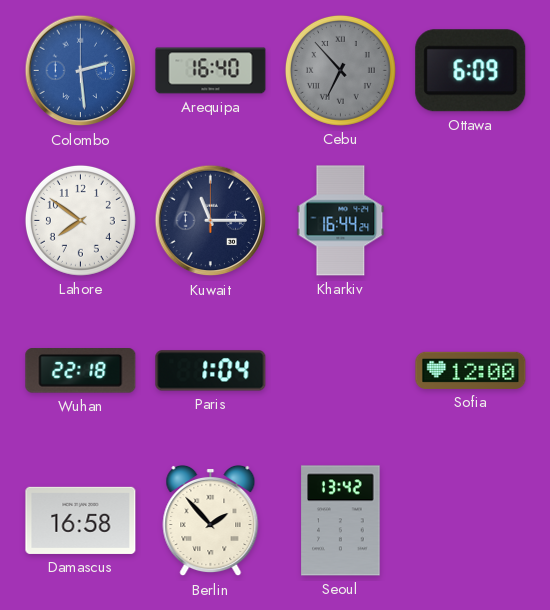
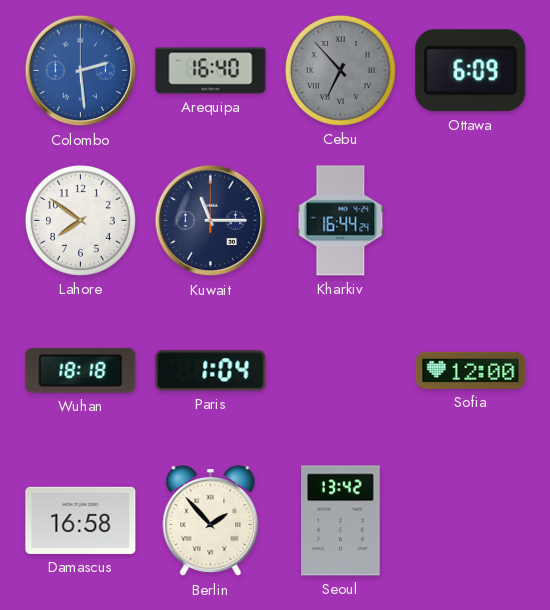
Wuhan: 22:18 -> 18:18 (81, 371)
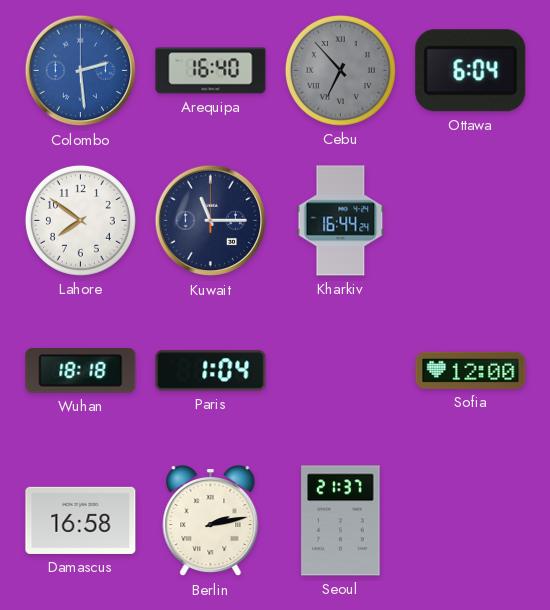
Ottawa: 6:09 -> 6:04 (471, 71)
Berlin: 1:53 -> 2:13 (211, 521)
Seoul: 13:42 -> 21:37 (341, 521)
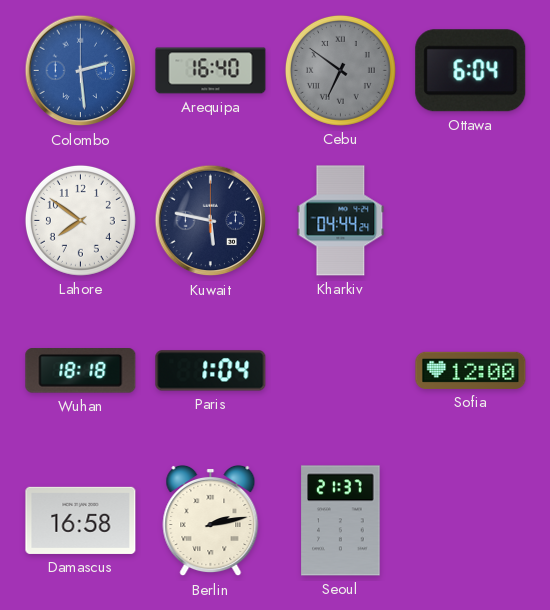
Cebu: 6:53 -> 6:51 (340, 70)
Kuwait: 11:15 -> 5:47 (211, 221)
Kharkiv: 16:44 -> 04:44 (341, 221)
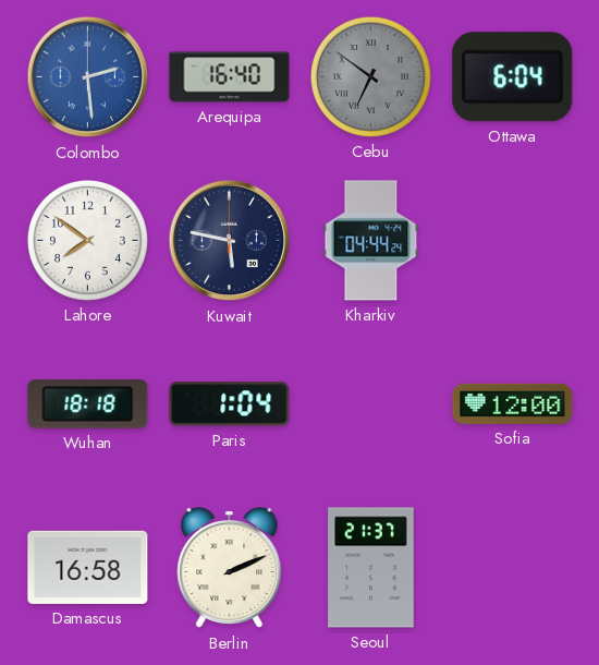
Berlin: 2:13 -> 2:11 (230, 568)
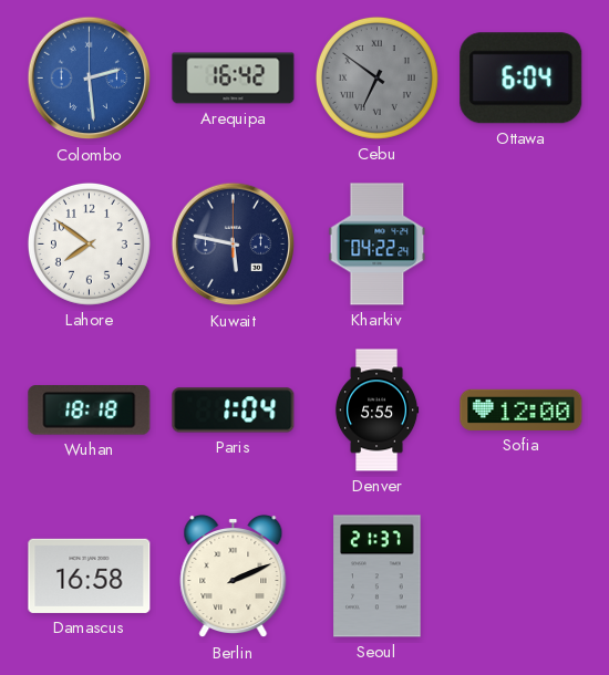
Arequipa: 16:40 -> 16:42 (234, 79)
Kharkiv: 04:44 -> 04:22 (378, 245)
Denver: none -> 5:55 (376, 411)
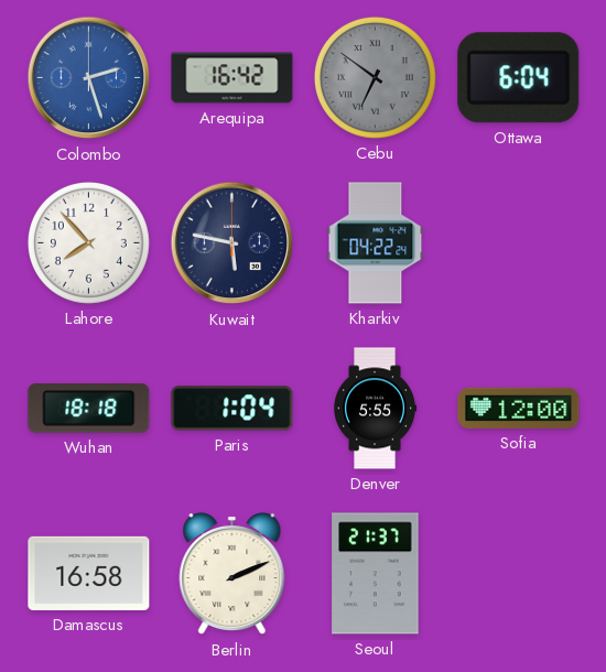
Colombo: 2:29 -> 2:27 (89, 78)
Lahore: 7:51 -> 7:53 (88, 242)
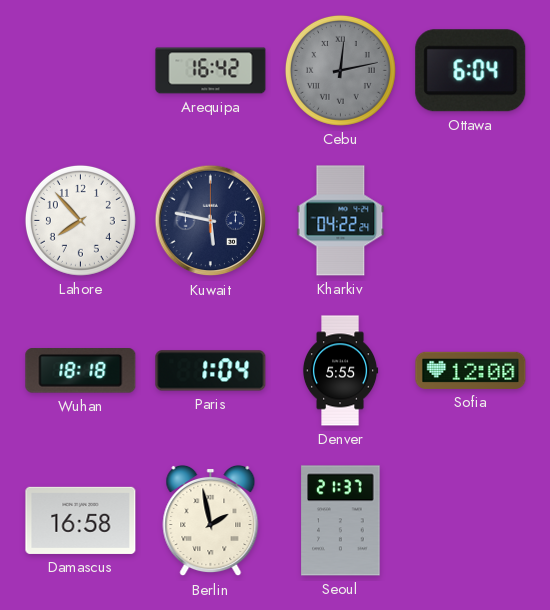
Colombo: 2:27 -> none (89, 78)
Cebu: 6:51 -> 12:13 (340, 70)
Berlin: 2:11 -> 1:58 (211, 521)
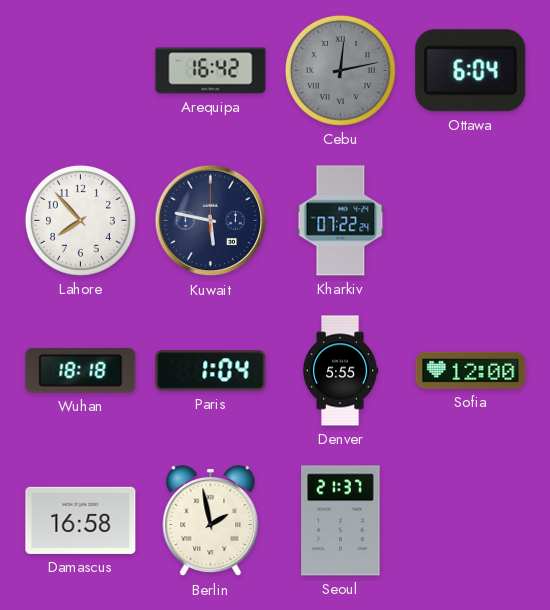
Kharkiv: 04:22 -> 07:22 (341, 221)
